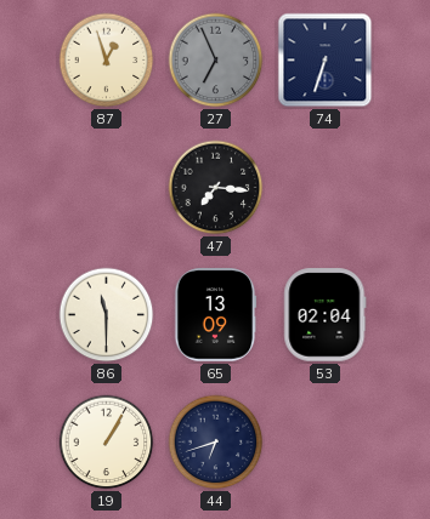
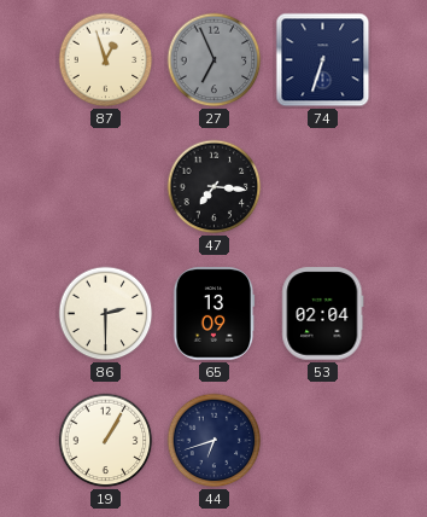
86: 11:30 -> 2:30 (106, 314)
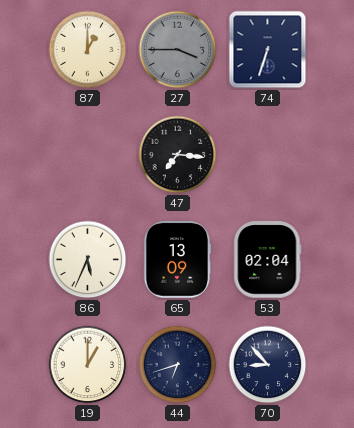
87: 12:57 -> 1:00 (88, 50)
27: 6:56 -> 3:45 (178, 50)
86: 2:30 -> 5:34 (88, 260)
19: 1:05 -> 1:00 (88, 365)
70: none -> 8:53 (268, 365)
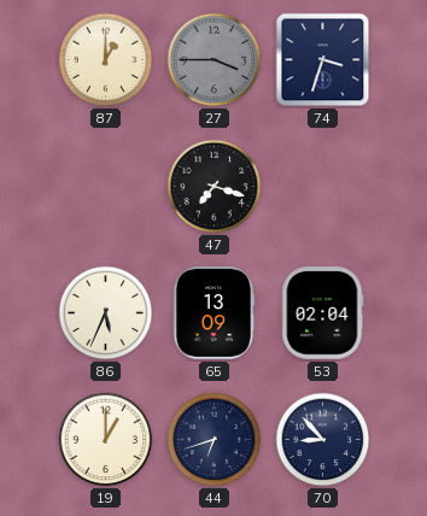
74: 6:33 -> 3:33 (323, 60)
47: 7:16 -> 7:18 (215, 187)
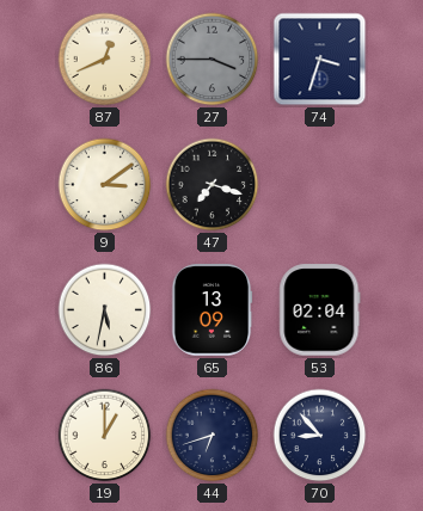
87: 1:00 -> 12:41 (105, 60)
9: none -> 3:09 (105, 185)
86: 5:34 -> 5:32 (105, 310)
